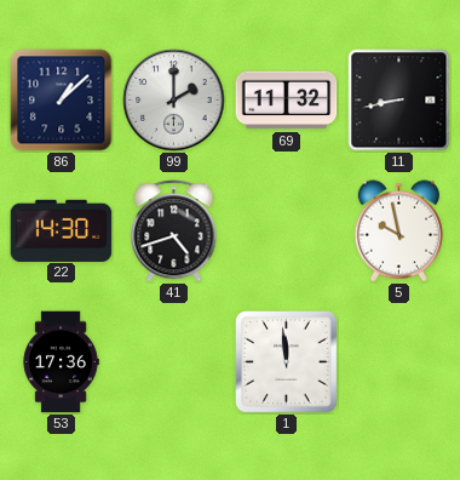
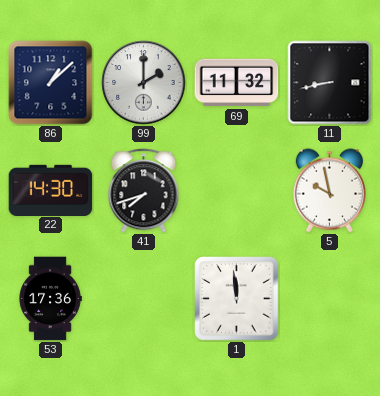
41: 4:42 -> 7:42 (144, 191)
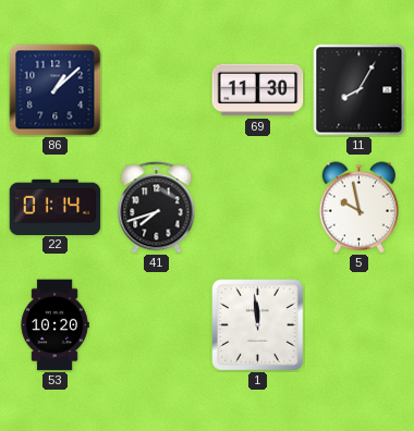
99: 2:00 -> none (144, 83)
69: 11:32 -> 11:30 (258, 90)
11: 8:43 -> 8:05 (360, 90)
22: 14:30 -> 01:14 (56, 207)
53: 17:36 -> 10:20 (54, 325)
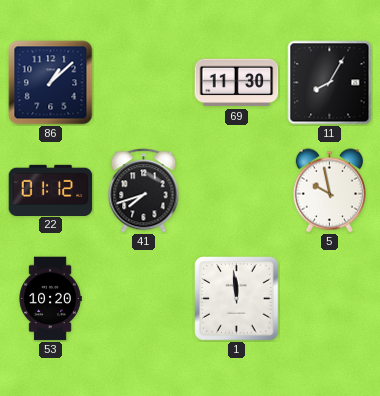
22: 01:14 -> 01:12 (51, 190)
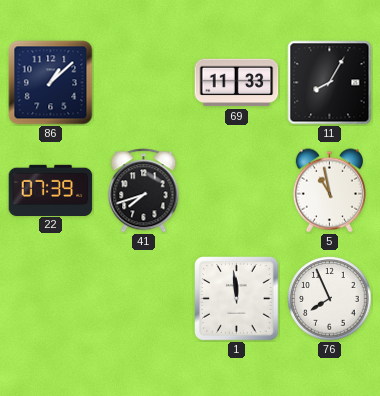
69: 11:30 -> 11:33 (237, 83)
22: 01:12 -> 07:39 (51, 190)
5: 9:58 -> 10:58 (329, 191)
53: 10:20 -> none (50, 299)
76: none -> 7:56 (330, 299)
